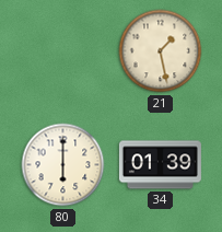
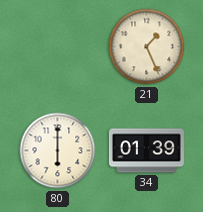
21: 1:28 -> 1:26 (147, 47)
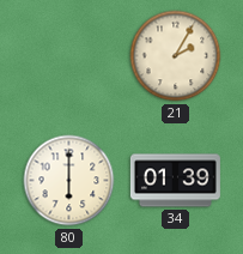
21: 1:26 -> 2:05 (176, 56)
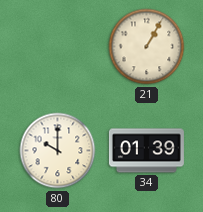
21: 2:05 -> 1:05 (147, 47)
80: 6:00 -> 10:00 (58, 151)
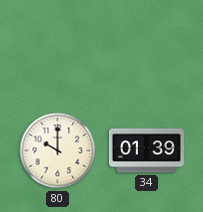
21: 1:05 -> none (147, 47)
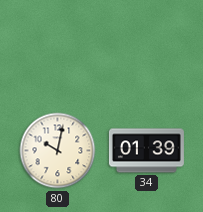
80: 10:00 -> 10:02 (58, 151)
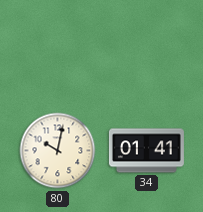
34: 01:39 -> 01:41 (146, 151)
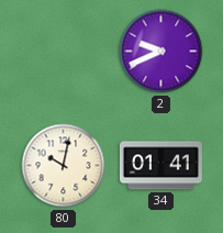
2: none -> 9:41 (161, 52)
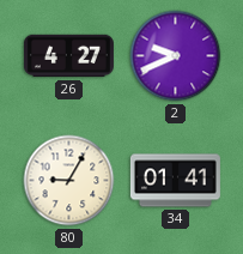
26: none -> 4:27 (68, 56)
80: 10:02 -> 9:05 (69, 181)
